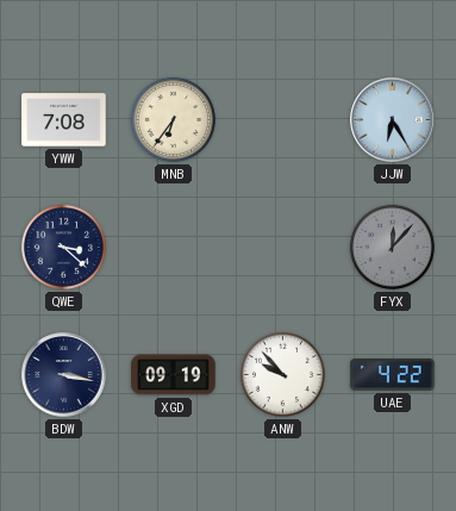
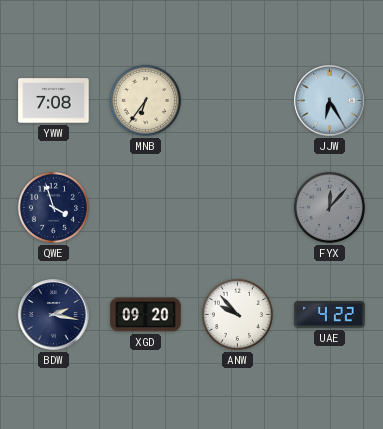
QWE: 3:22 -> 3:57 (53, 207)
BDW: 3:17 -> 2:17 (54, 315)
XGD: 09:19 -> 09:20 (146, 315)
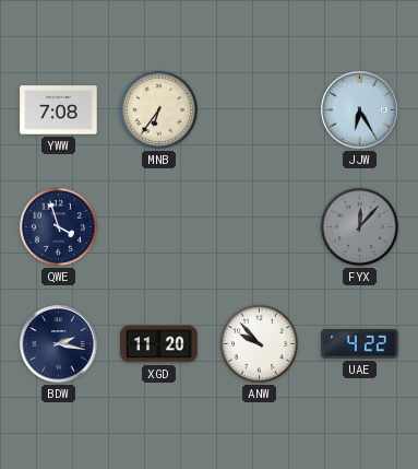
XGD: 09:20 -> 11:20 (159, 344)
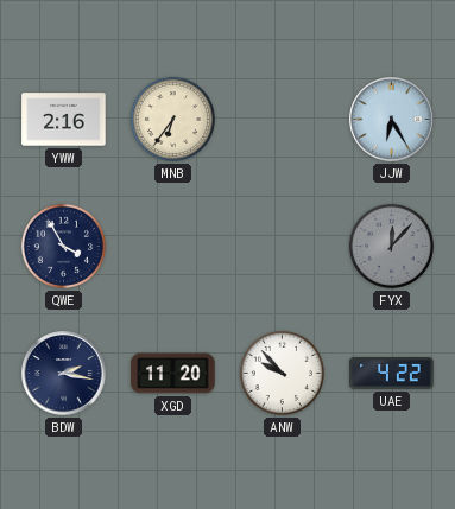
YWW: 7:08 -> 2:16 (64, 120)
QWE: 3:57 -> 3:55 (63, 246)
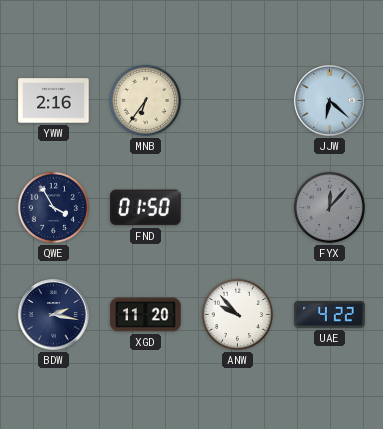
JJW: 6:25 -> 6:22 (330, 101)
FND: none -> 01:50 (146, 208)
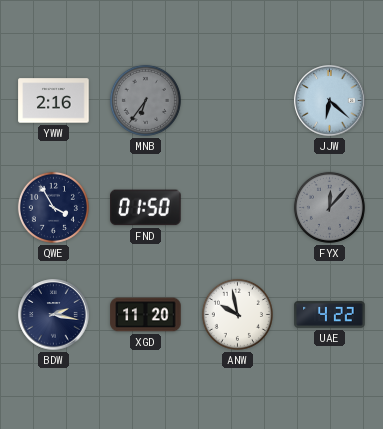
MNB dial: cream -> grey (145, 100)
ANW: 9:53 -> 9:58 (237, 314)
